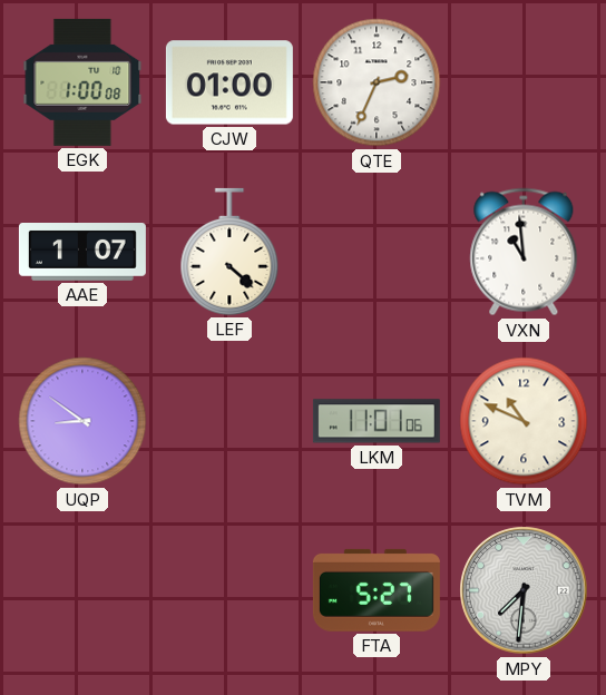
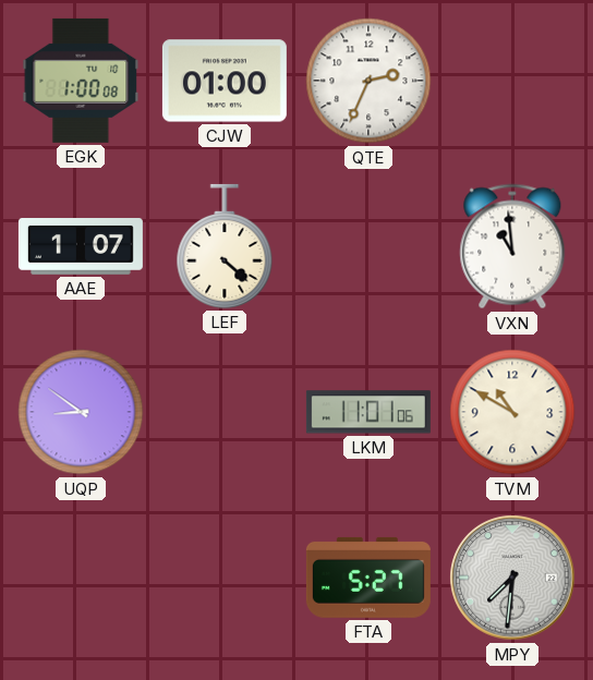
TVM: 10:49 -> 10:50 (512, 412)
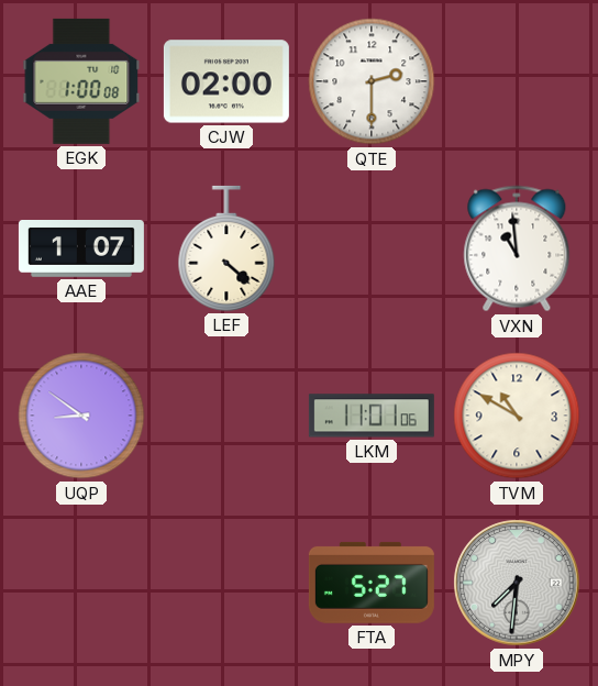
CJW: 01:00 -> 02:00 (226, 81)
QTE: 2:34 -> 2:30 (372, 81)
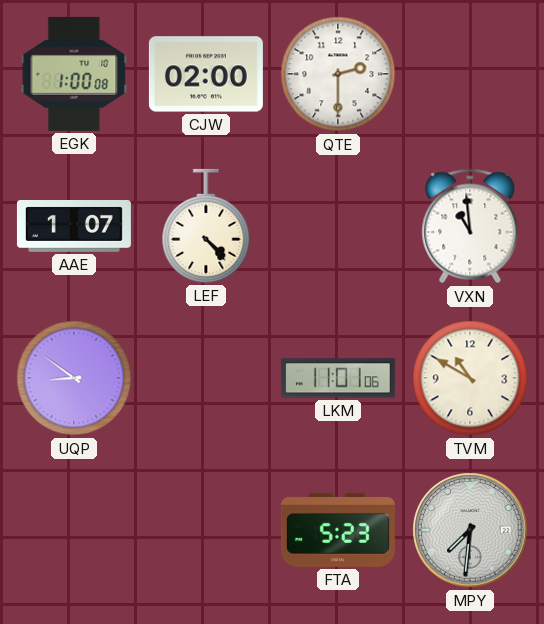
LEF: 4:22 -> 4:23 (206, 226)
FTA: 5:27 -> 5:23 (338, 530)
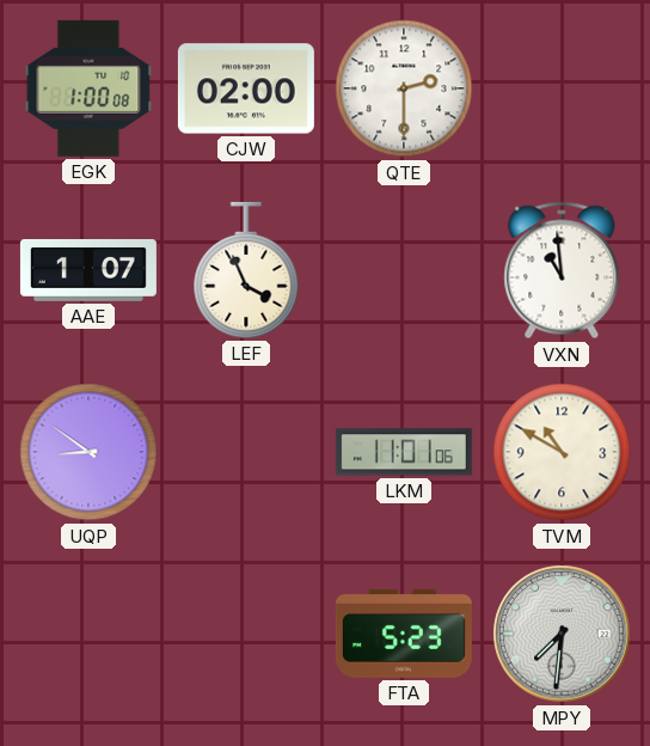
LEF: 4:23 -> 3:56 (246, 270)
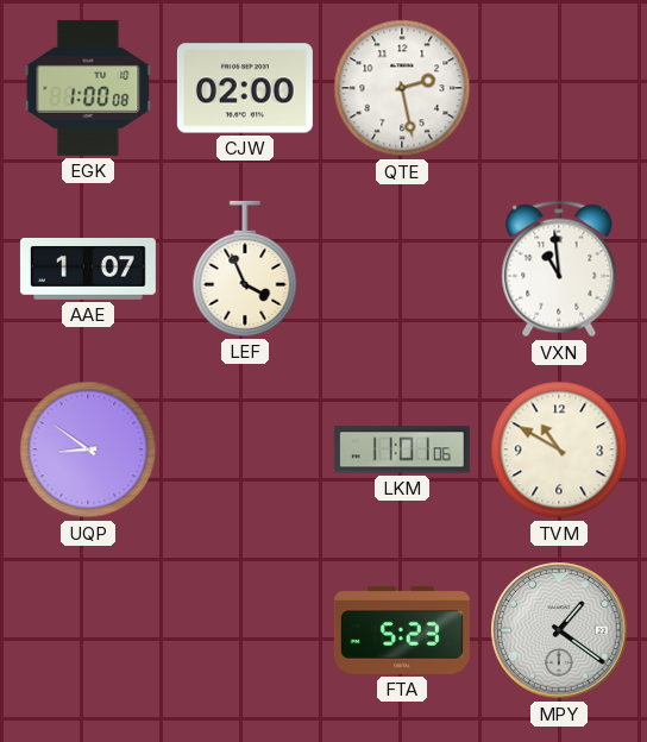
QTE: 2:30 -> 2:28 (402, 88)
MPY: 7:31 -> 1:21 (559, 630)
